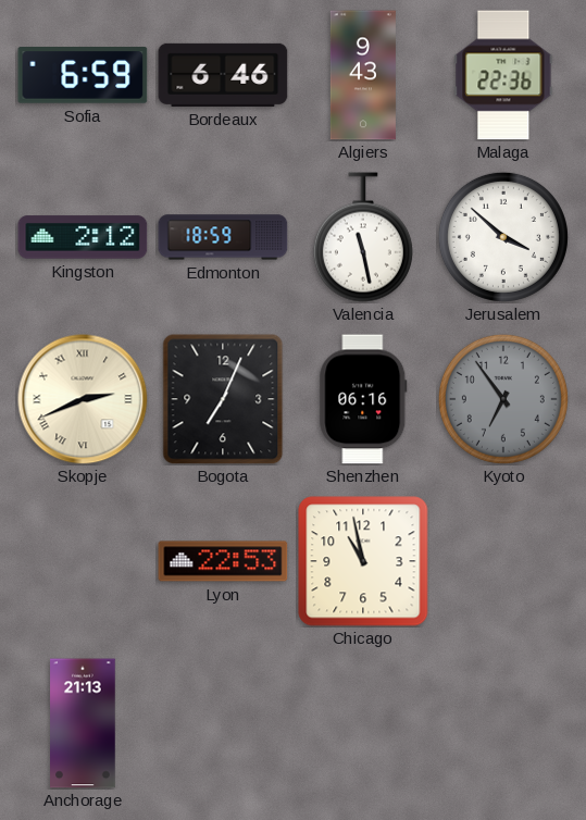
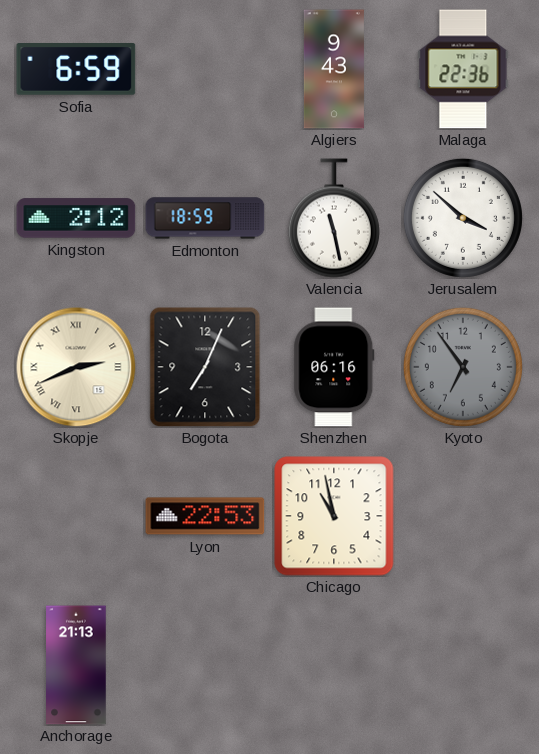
Bordeaux: 6:46 -> none (223, 75)
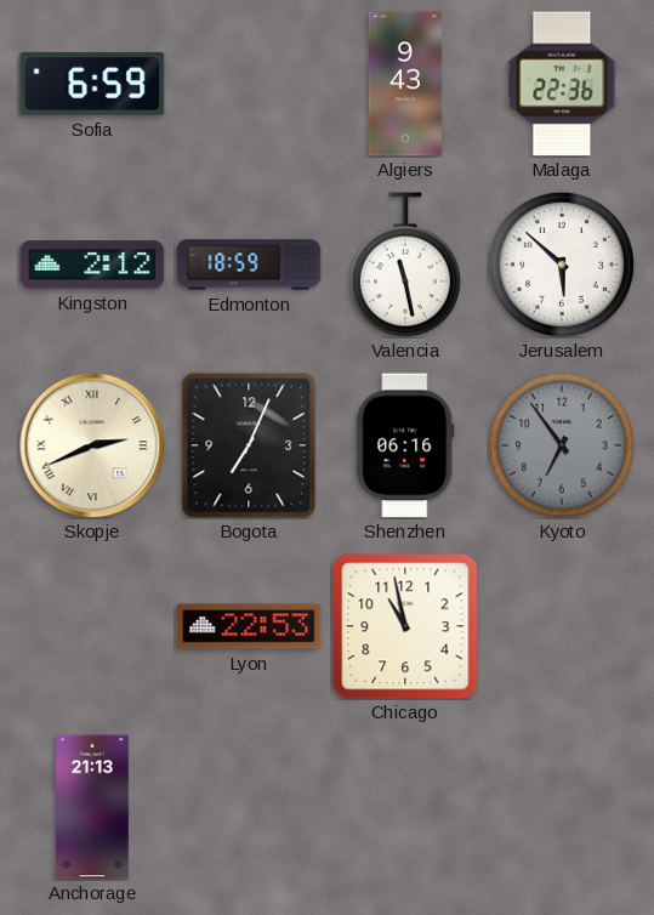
Jerusalem: 3:52 -> 5:52 (562, 265)
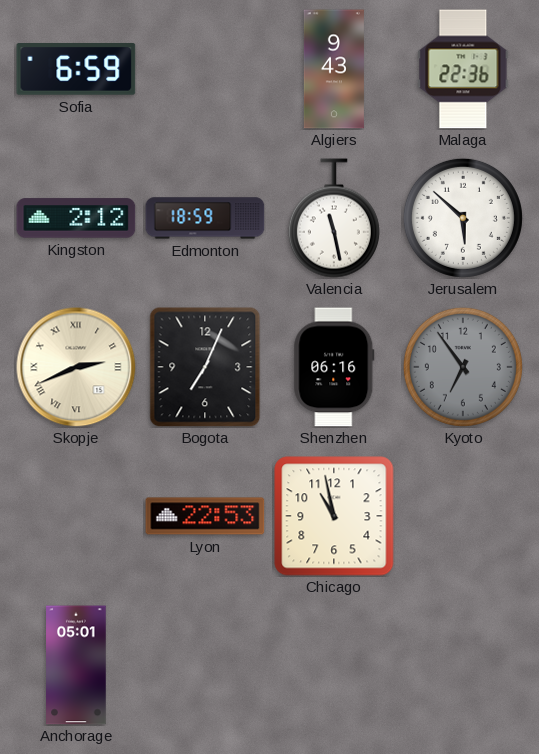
Anchorage: 21:13 -> 05:01 (76, 665)
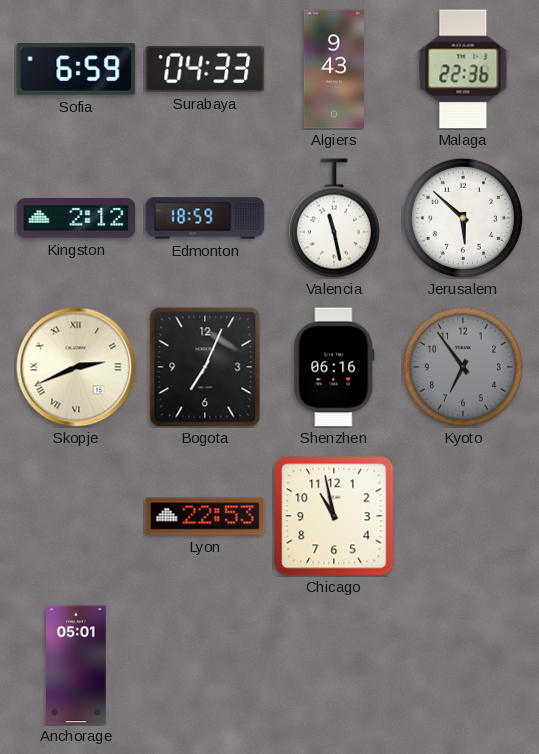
Surabaya: none -> 04:33 (205, 69)
